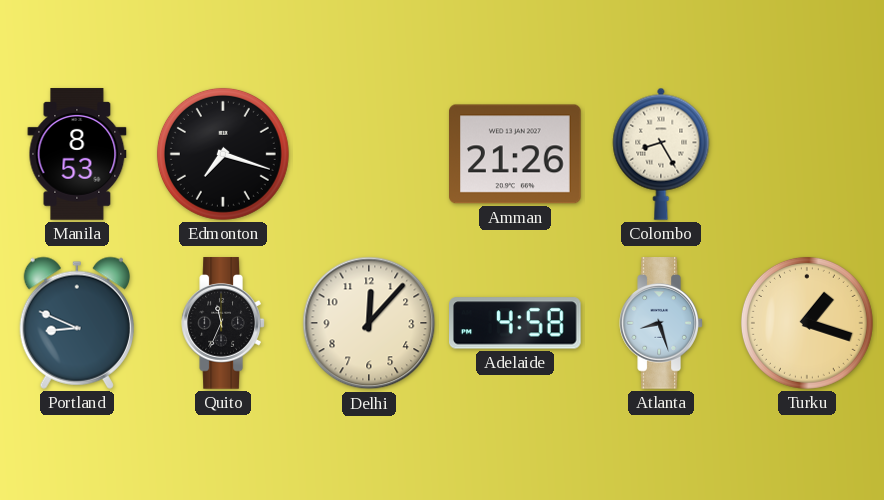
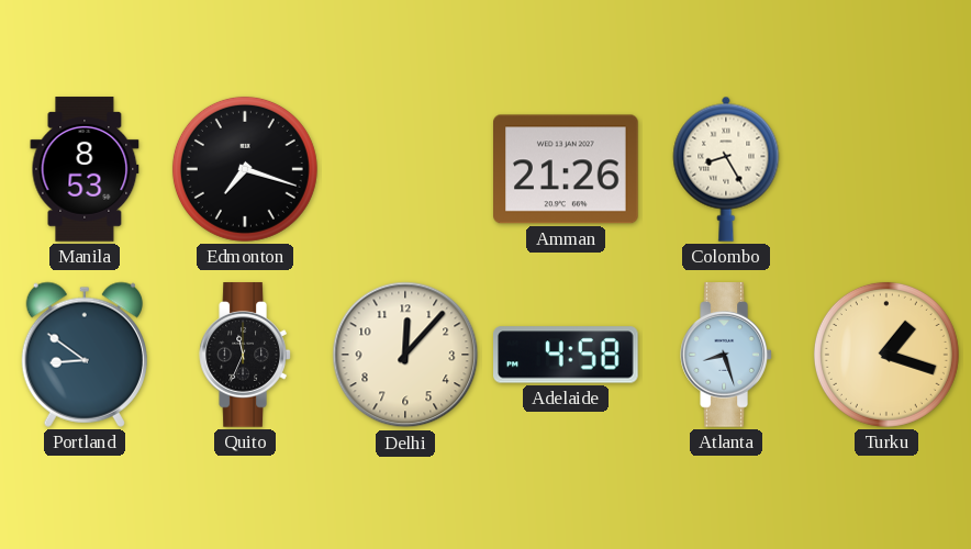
Portland: 8:49 -> 8:51 (85, 355)
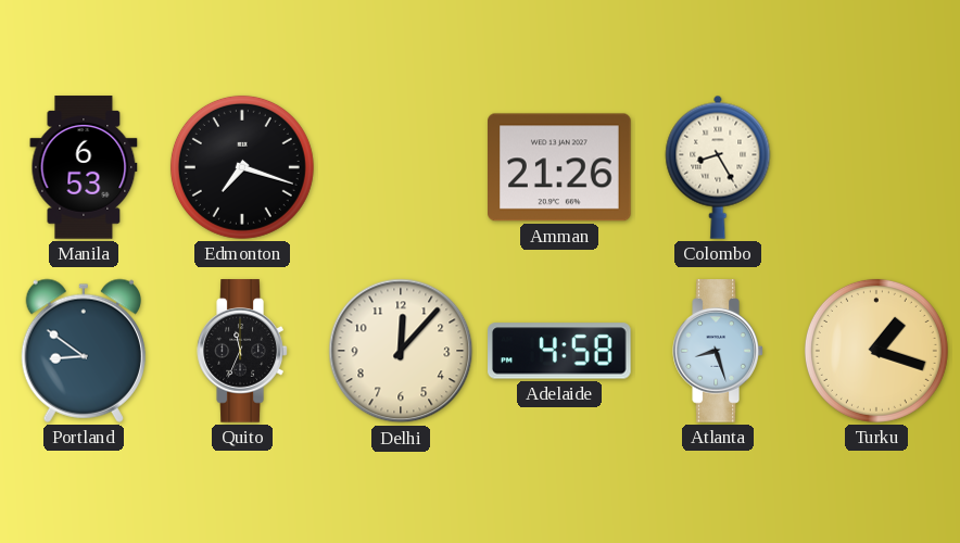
Manila: 8:53 -> 6:53 (84, 167)
